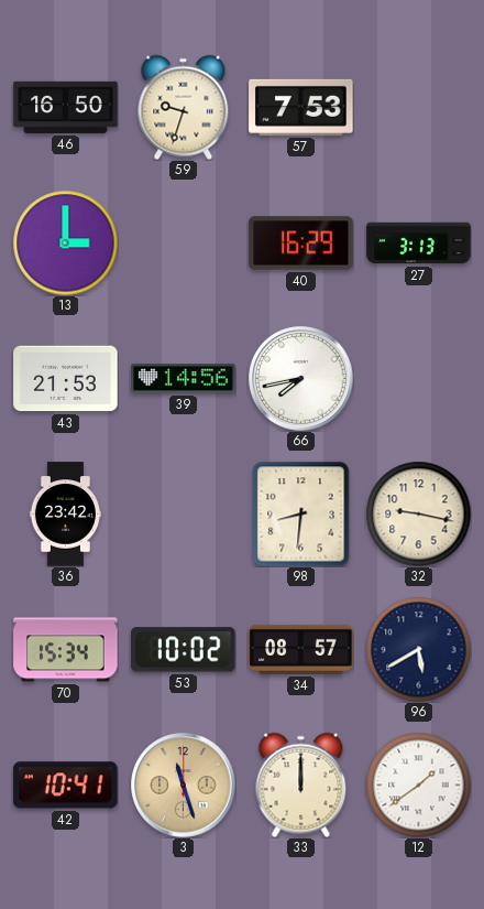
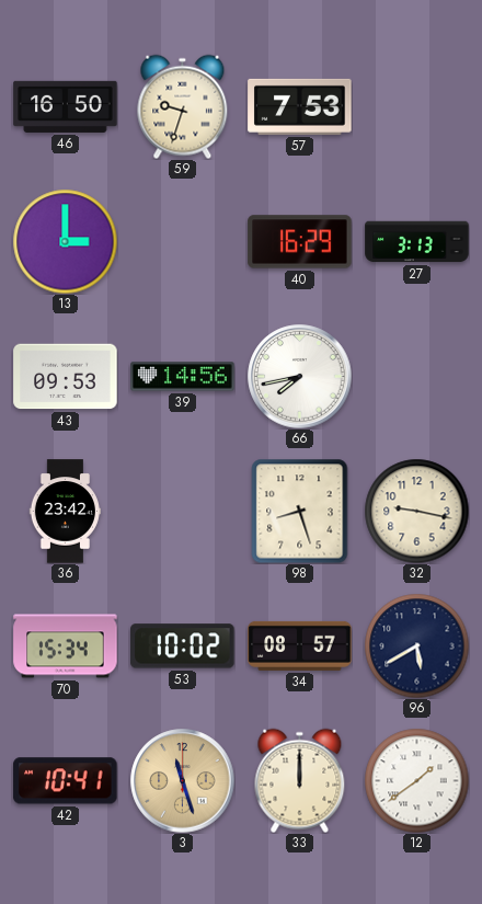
43: 21:53 -> 09:53 (66, 377)
98: 8:31 -> 8:27 (300, 511)
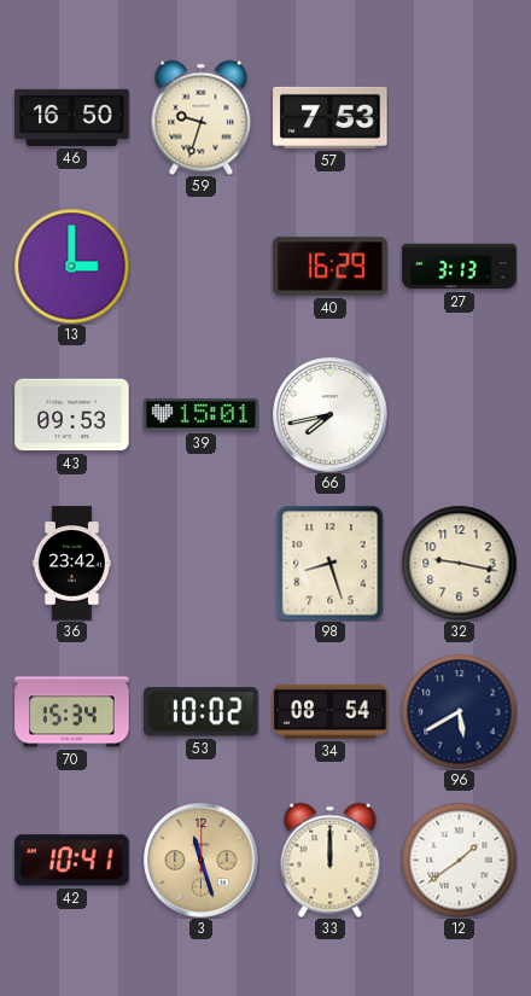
39: 14:56 -> 15:01 (202, 415)
34: 08:57 -> 08:54 (331, 711)
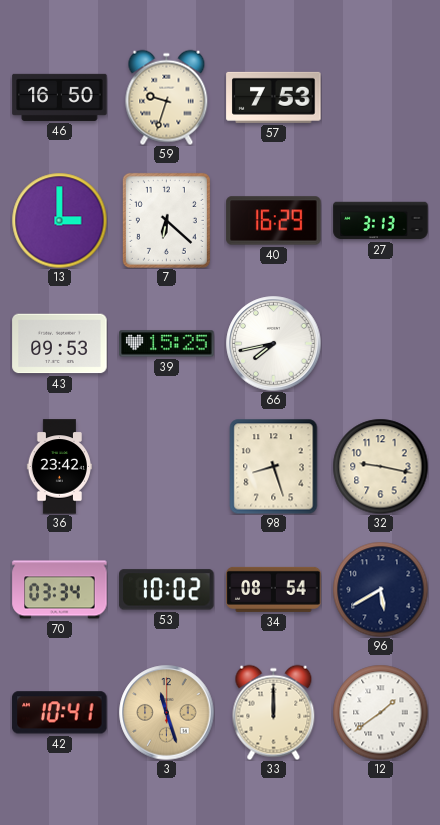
7: none -> 6:22 (166, 220)
39: 15:01 -> 15:25 (167, 344)
70: 15:34 -> 03:34 (60, 590)
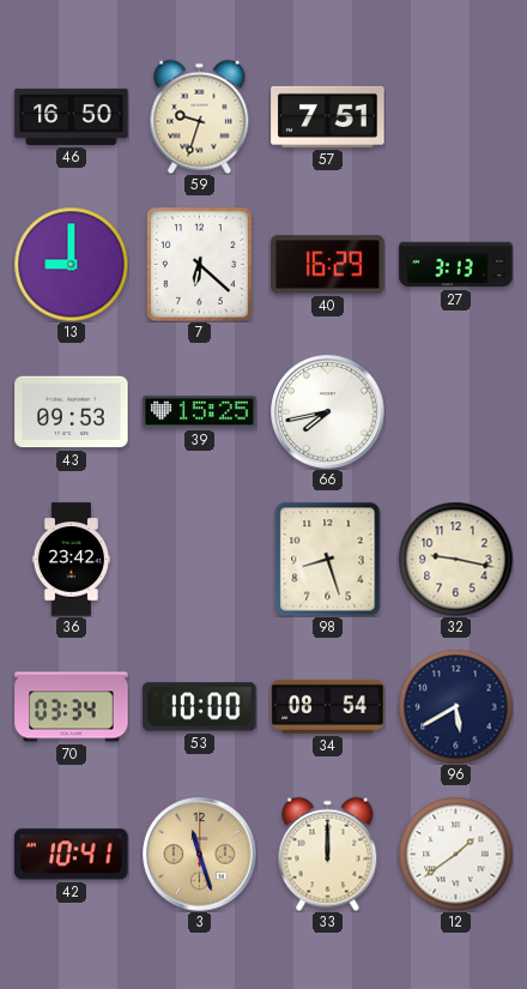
57: 7:53 -> 7:51 (328, 116)
13: 3:00 -> 9:00 (71, 264)
53: 10:02 -> 10:00 (200, 707)
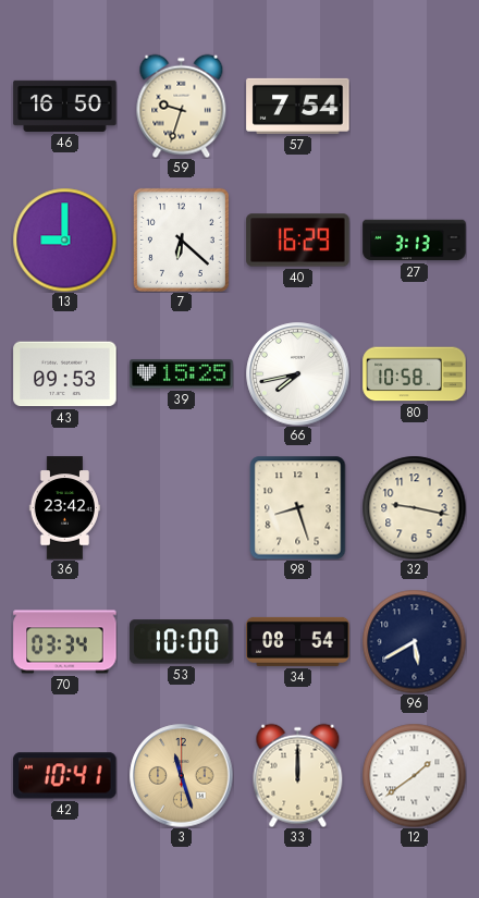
57: 7:51 -> 7:54 (298, 106)
80: none -> 10:58 (415, 374)
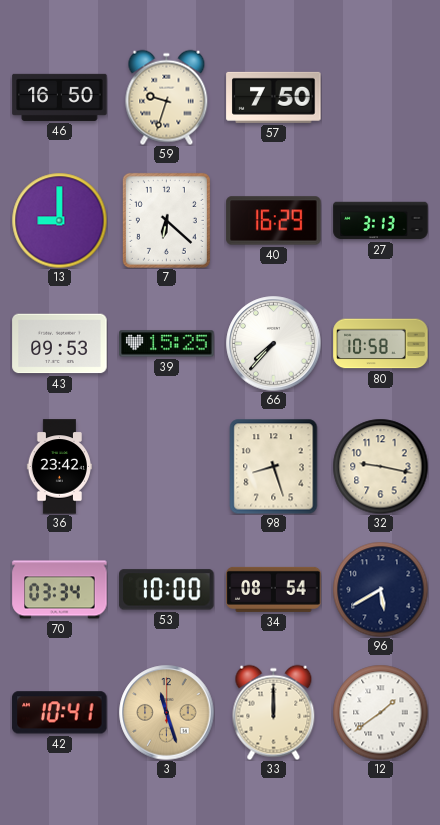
57: 7:54 -> 7:50 (274, 97)
66: 7:43 -> 7:37 (274, 344)
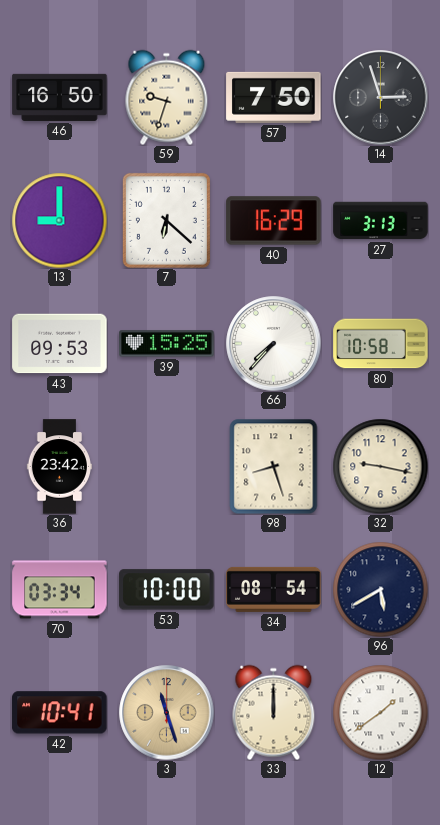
14: none -> 2:57 (381, 98)
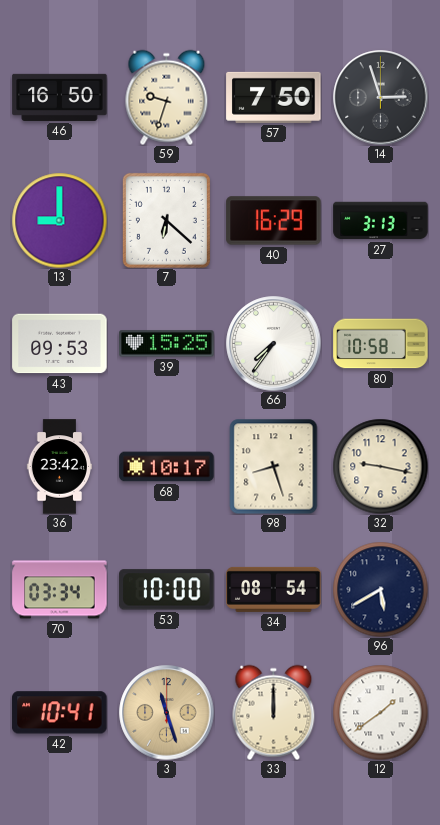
66: 7:37 -> 7:36 (274, 344)
68: none -> 10:17 (167, 467)
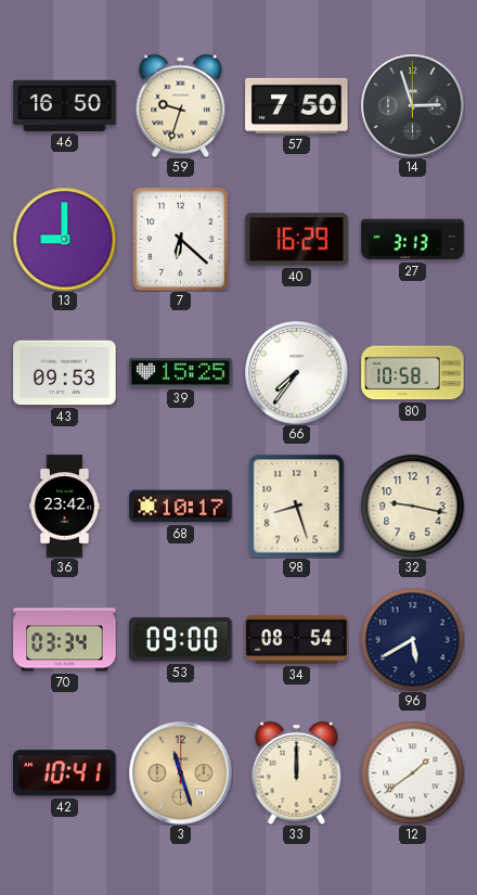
53: 10:00 -> 09:00 (181, 640)
